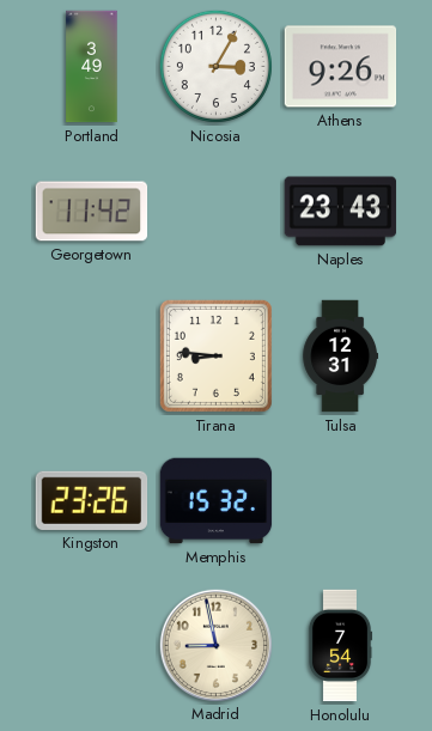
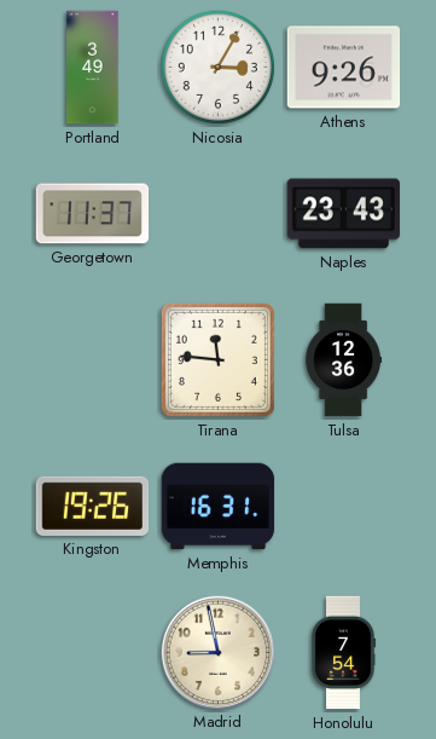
Georgetown: 11:42 -> 11:37 (93, 214)
Tirana: 8:46 -> 11:46 (217, 359)
Tulsa: 12:31 -> 12:36 (344, 360)
Kingston: 23:26 -> 19:26 (93, 506)
Memphis: 15:32 -> 16:31 (219, 507)
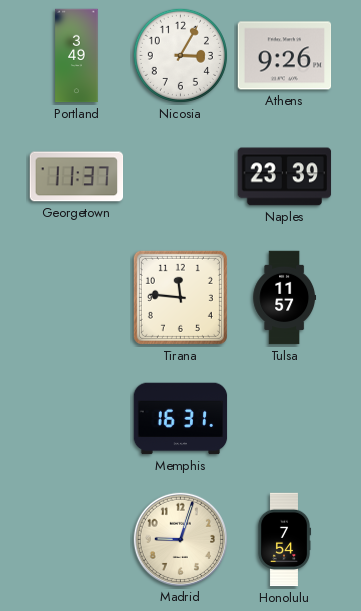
Naples: 23:43 -> 23:39 (285, 177)
Tulsa: 12:36 -> 11:57 (285, 298)
Kingston: 19:26 -> none (93, 506)
Madrid: 8:58 -> 9:03 (180, 539)
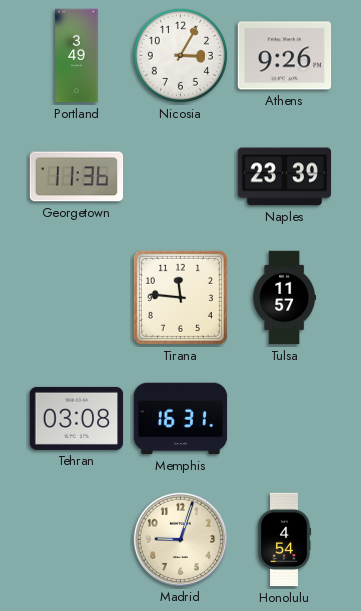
Georgetown: 11:37 -> 11:36 (77, 177)
Tehran: none -> 03:08 (77, 418)
Honolulu: 7:54 -> 4:54 (284, 540)
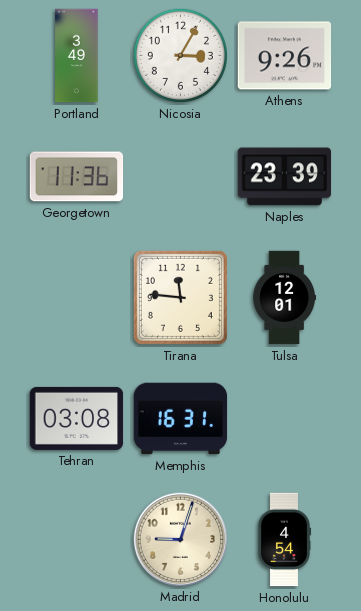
Tulsa: 11:57 -> 12:01 (285, 298)
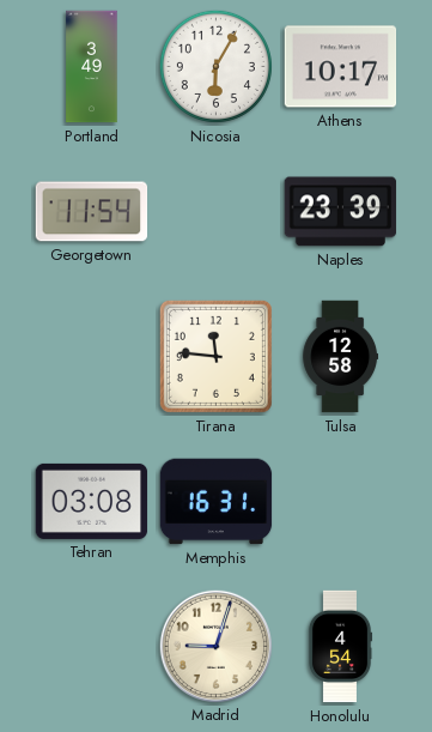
Nicosia: 3:05 -> 6:05 (215, 66)
Athens: 9:26 -> 10:17 (341, 67)
Georgetown: 11:36 -> 11:54 (92, 212)
Tulsa: 12:01 -> 12:58 (341, 357)
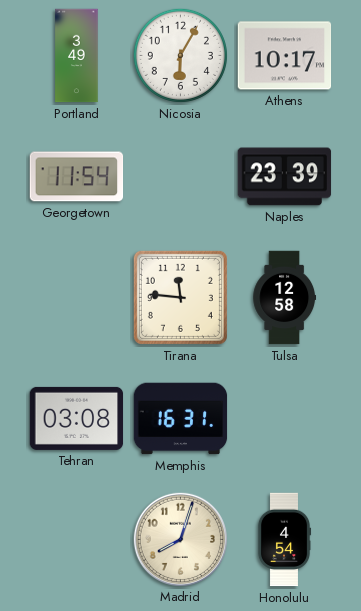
Madrid: 9:03 -> 8:03 (180, 539)
